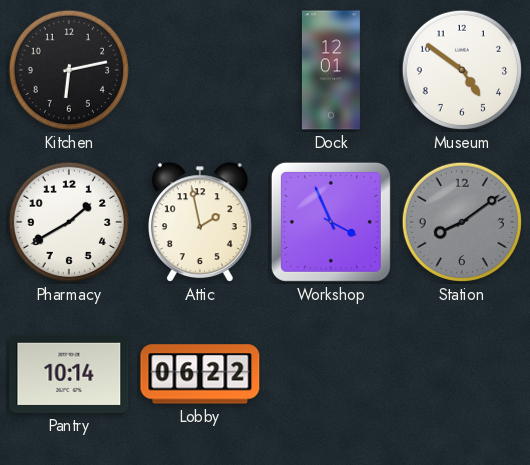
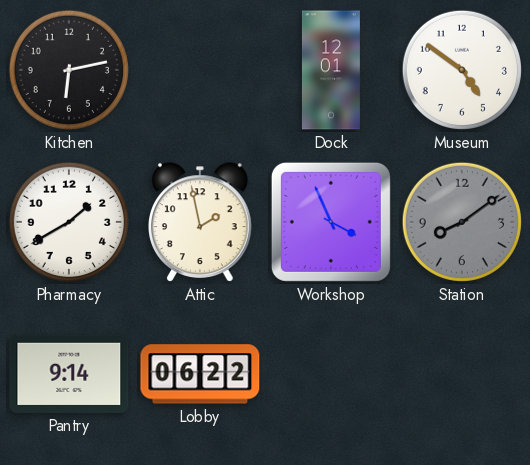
Pantry: 10:14 -> 9:14 (69, 374)
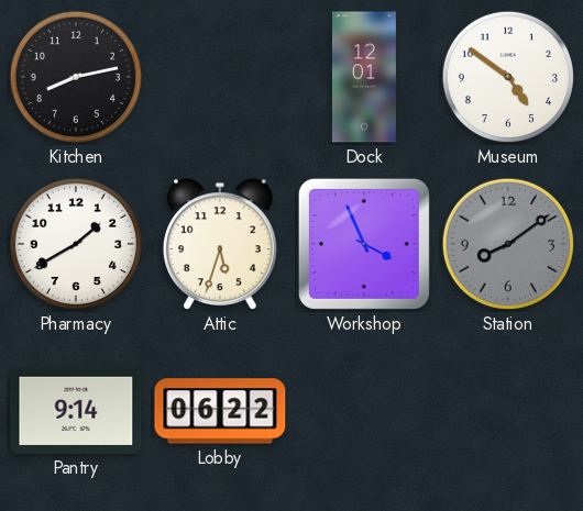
Kitchen: 6:13 -> 8:13 (76, 77)
Attic: 1:58 -> 5:33 (221, 244)
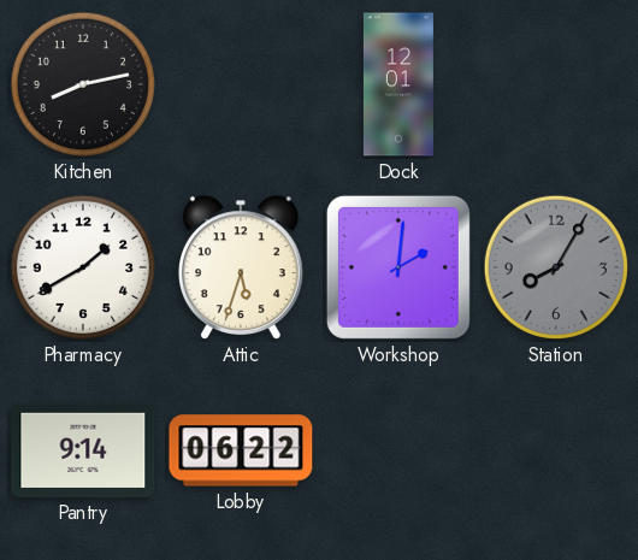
Museum: 4:51 -> none (508, 77)
Workshop: 3:56 -> 2:01 (398, 267)
Station: 8:09 -> 8:05 (556, 267)
